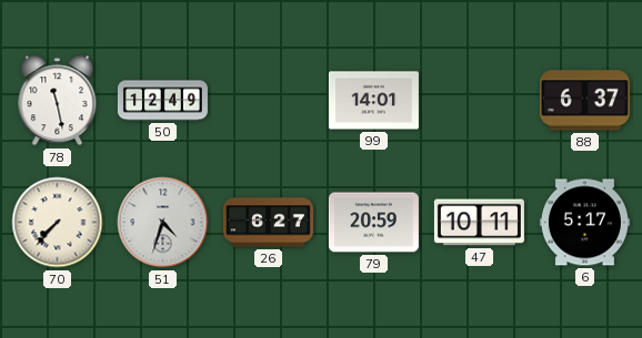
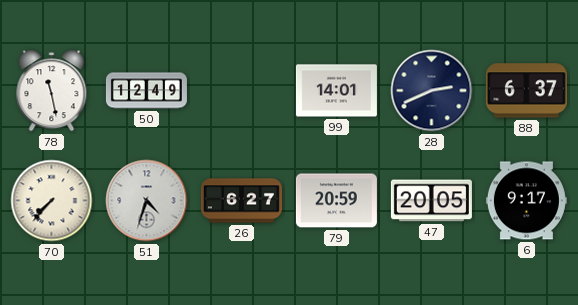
28: none -> 2:41 (432, 91)
47: 10:11 -> 20:05 (431, 201)
6: 5:17 -> 9:17 (526, 201)
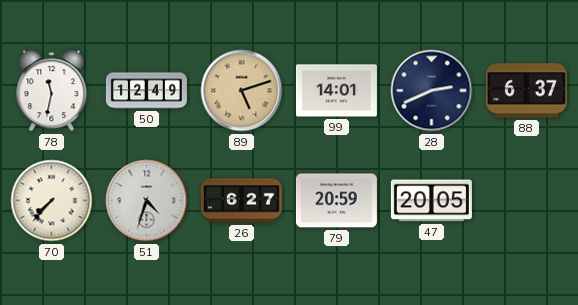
78: 11:28 -> 11:32 (52, 91)
89: none -> 5:12 (242, 91)
6: 9:17 -> none (526, 201)
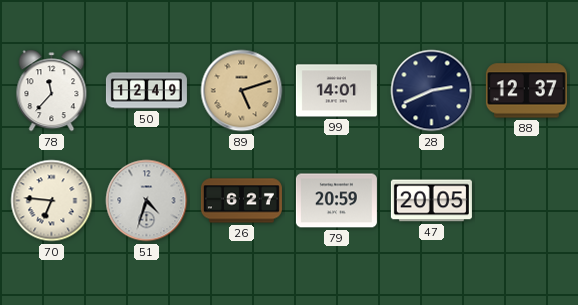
78: 11:32 -> 11:37 (52, 91)
88: 6:37 -> 12:37 (526, 91)
70: 7:37 -> 6:46 (52, 201)
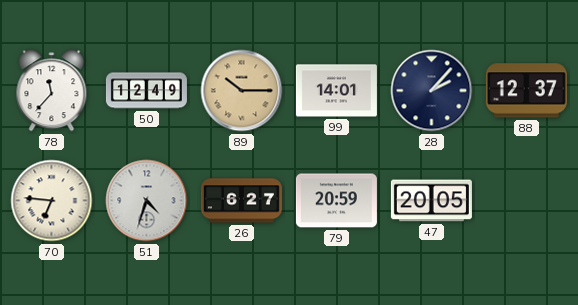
89: 5:12 -> 10:15 (242, 91)
28: 2:41 -> 2:07 (432, 91)
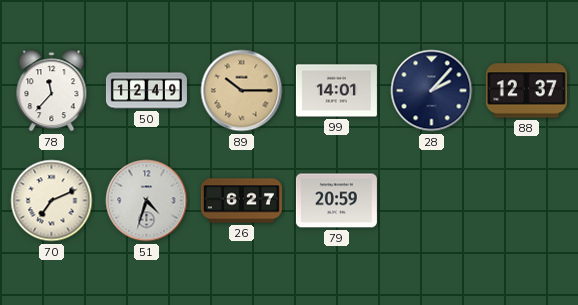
70: 6:46 -> 7:11 (52, 201)
47: 20:05 -> none (431, 201)
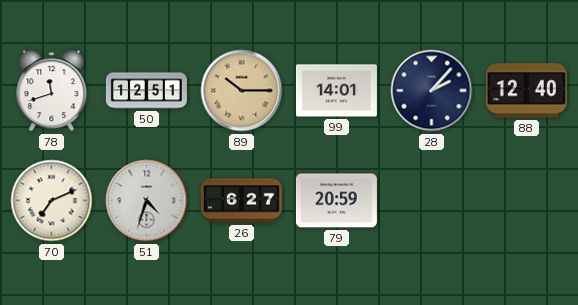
78: 11:37 -> 11:42 (52, 91)
50: 12:49 -> 12:51 (146, 91)
88: 12:37 -> 12:40 (526, 91)
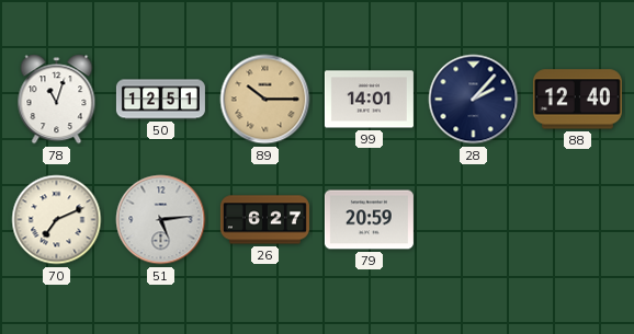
78: 11:42 -> 11:03 (57, 100)
51: 4:33 -> 5:14 (161, 220)
